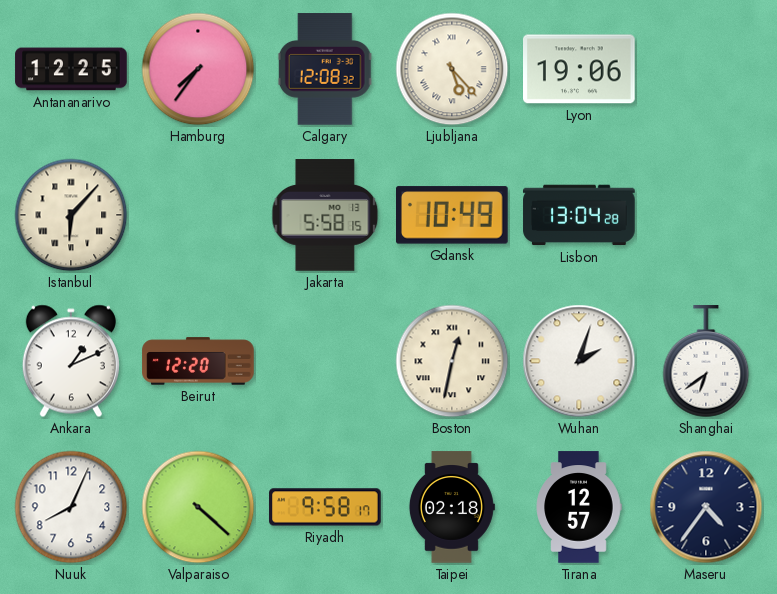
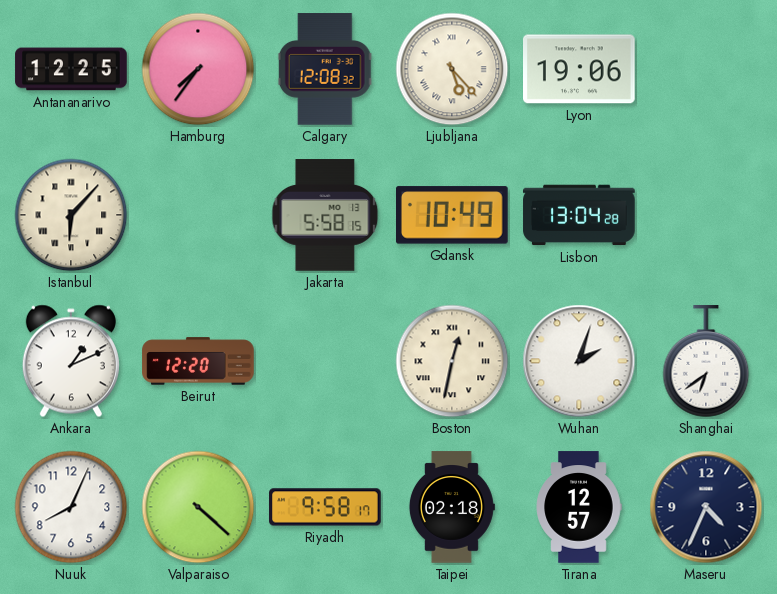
Maseru: 4:36 -> 4:34 (706, 507)
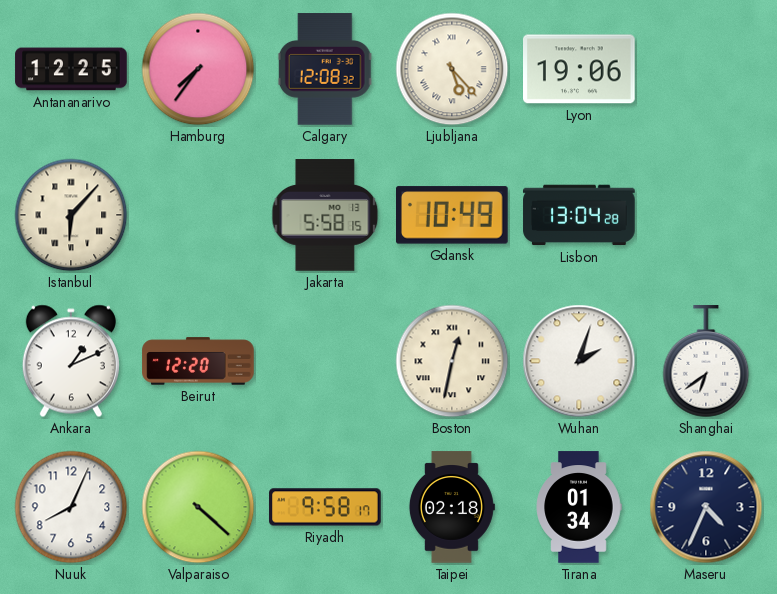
Tirana: 12:57 -> 01:34 (579, 507)
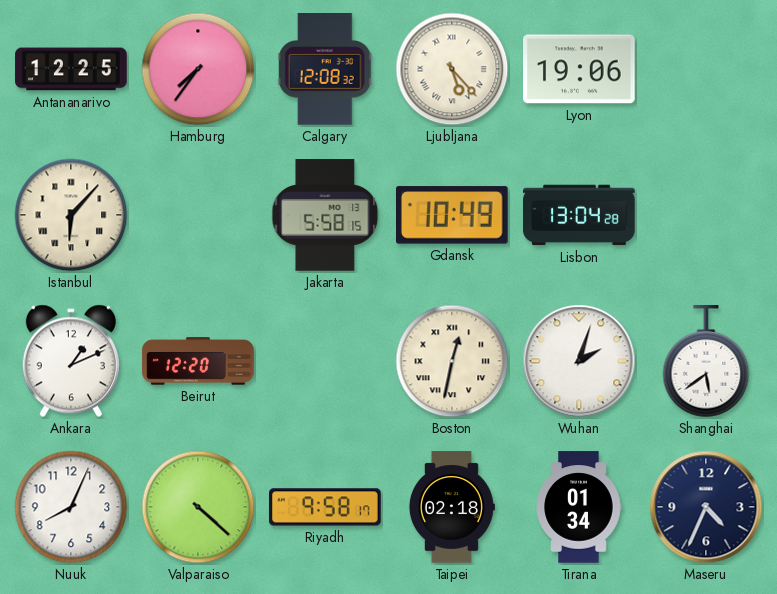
Shanghai: 6:39 -> 5:39 (706, 362)
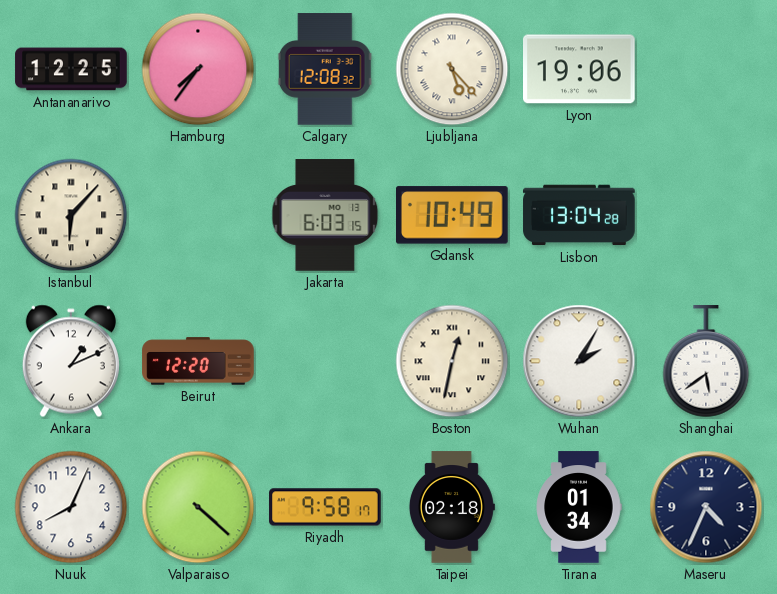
Jakarta: 5:58 -> 6:03 (325, 215)
Wuhan: 2:03 -> 2:05 (579, 361)
